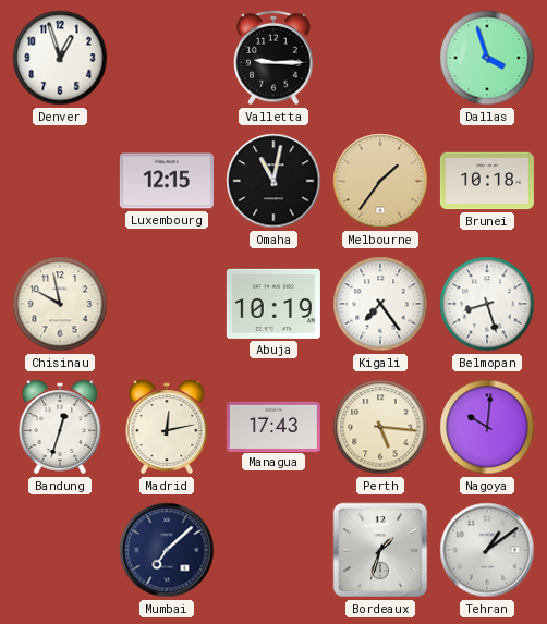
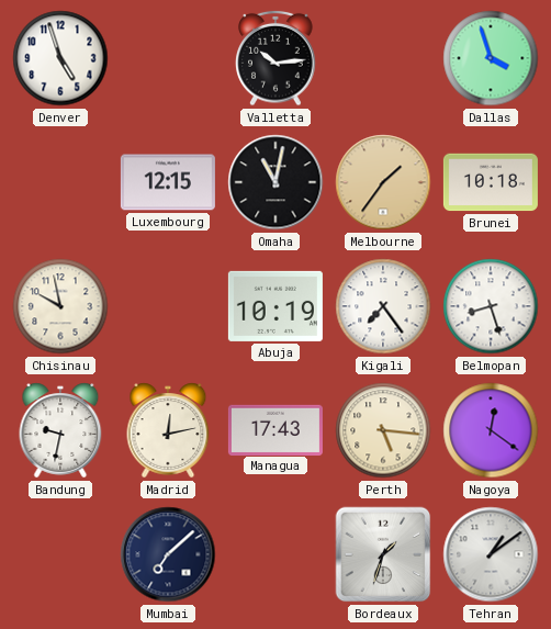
Denver: 12:57 -> 4:57 (60, 58)
Valletta: 9:15 -> 10:14 (275, 58)
Bandung: 12:33 -> 9:32 (60, 430)
Nagoya: 10:01 -> 12:21 (491, 430)
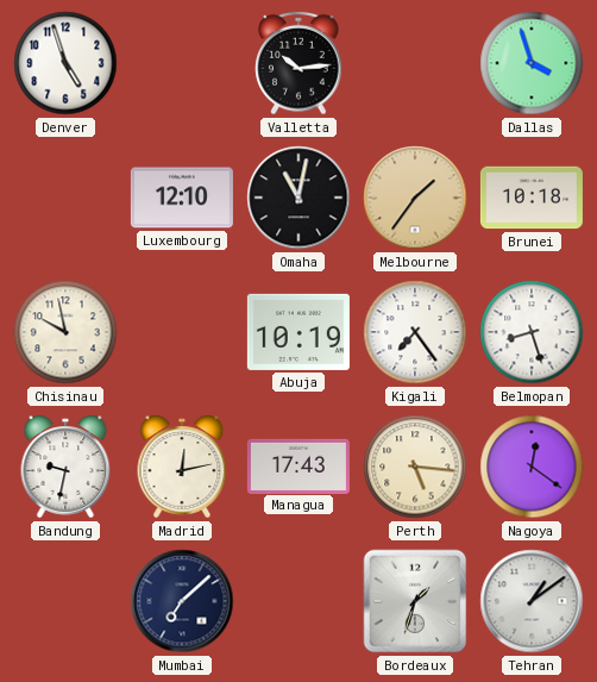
Luxembourg: 12:15 -> 12:10 (182, 198)
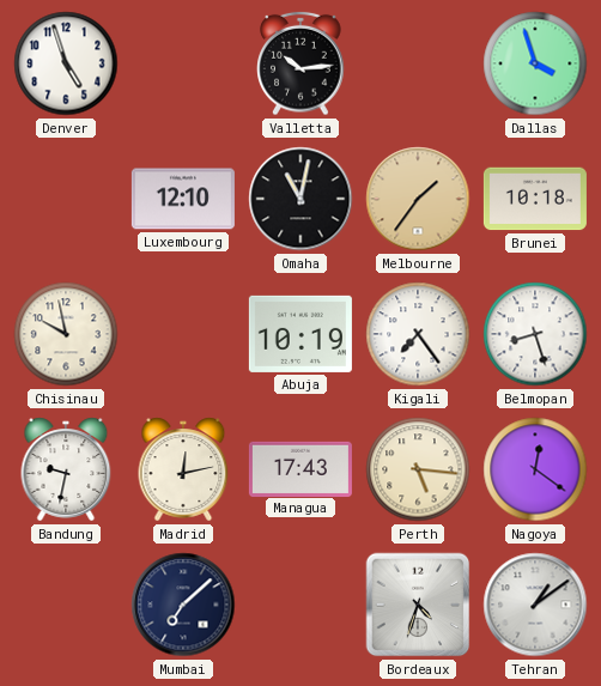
Bordeaux: 1:33 -> 4:33 (418, 605)
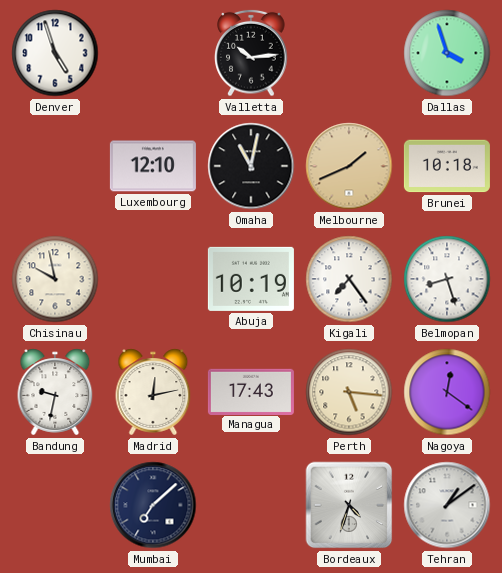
Melbourne: 1:36 -> 1:41 (349, 166)
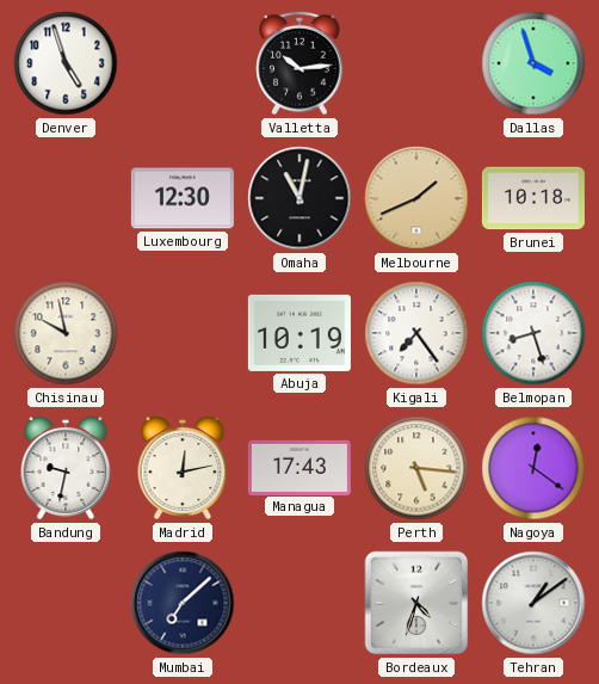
Luxembourg: 12:10 -> 12:30 (183, 198)
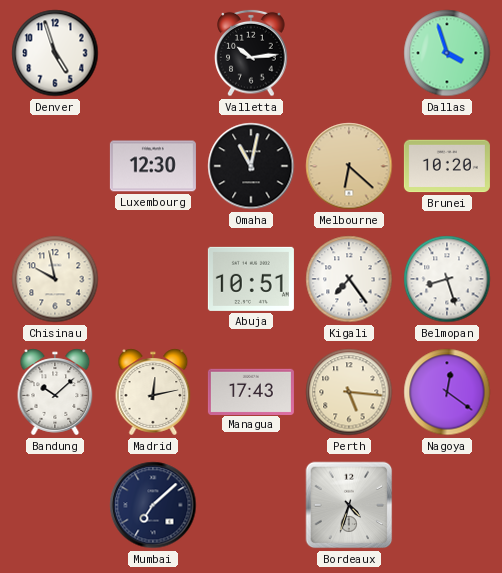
Melbourne: 1:41 -> 6:22 (349, 166)
Brunei: 10:18 -> 10:20 (447, 166)
Abuja: 10:19 -> 10:51 (251, 279)
Bandung: 9:32 -> 10:08 (55, 392)
Tehran: 1:09 -> none (533, 603)
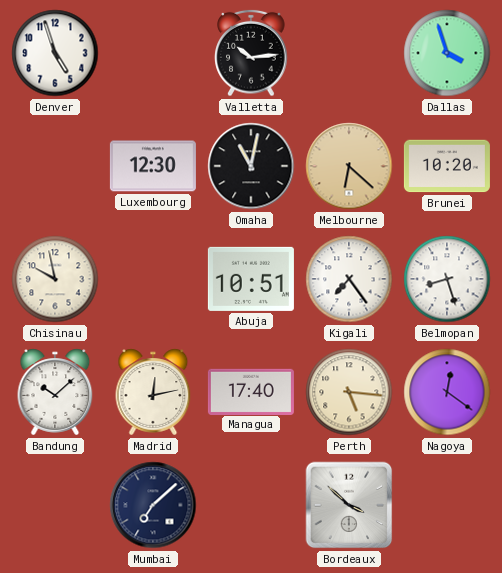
Managua: 17:43 -> 17:40 (251, 391)
Bordeaux: 4:33 -> 3:52 (349, 505)
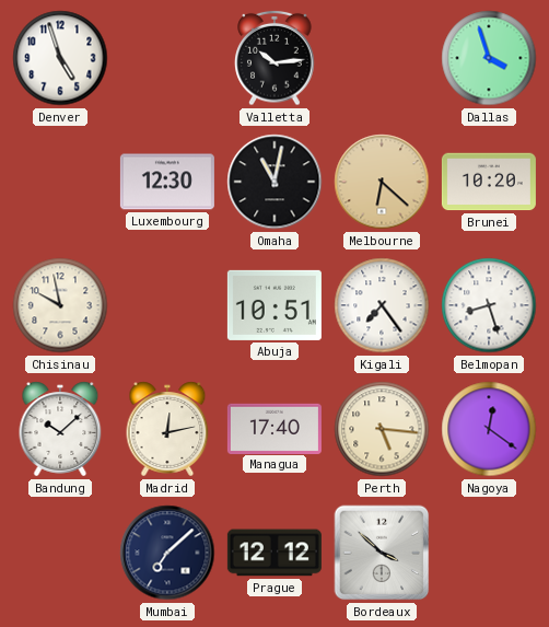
Prague: none -> 12:12 (274, 553)
